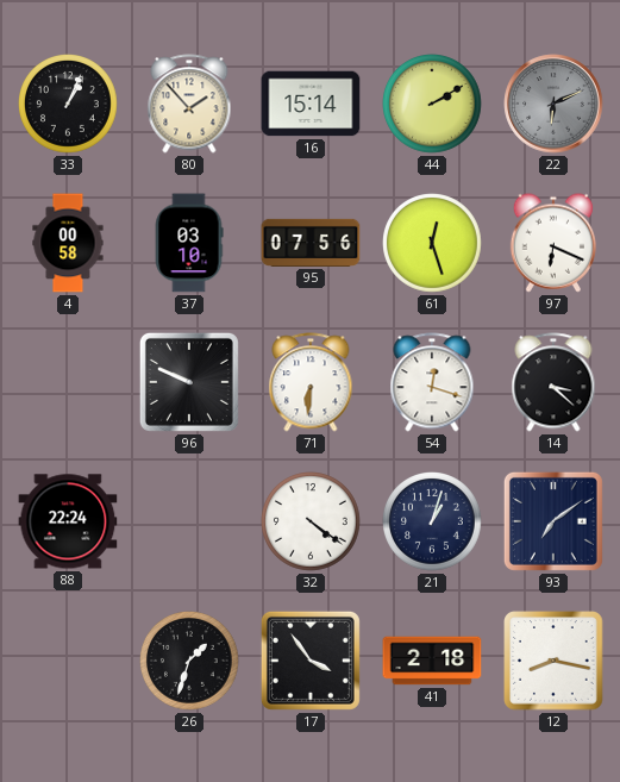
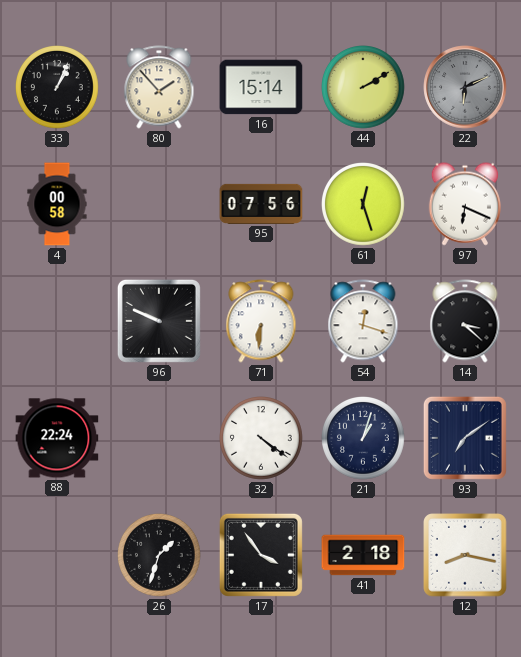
37: 03:10 -> none (189, 243)
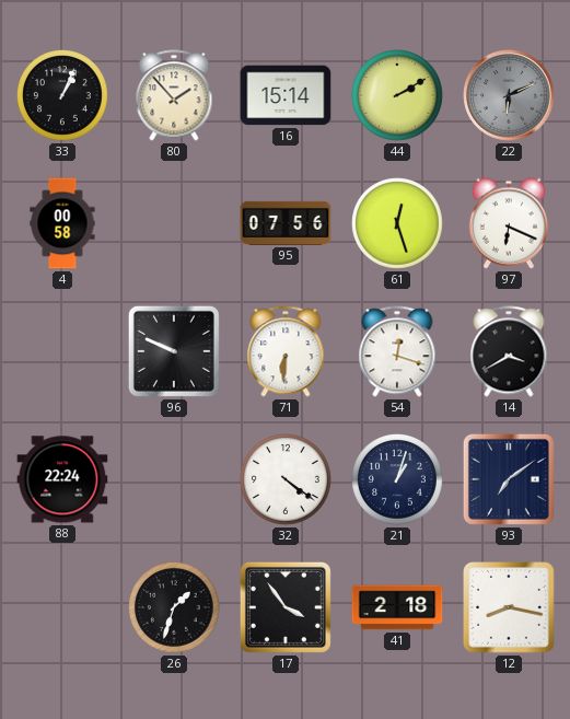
14: 3:22 -> 3:40 (509, 351)
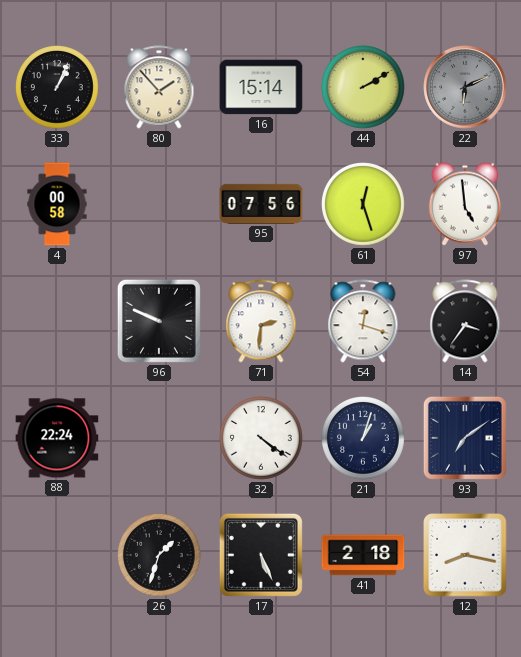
97: 6:19 -> 4:59 (465, 204)
71: 6:31 -> 2:31 (261, 321)
14: 3:40 -> 3:36 (465, 321)
17: 3:54 -> 5:26 (261, 555)
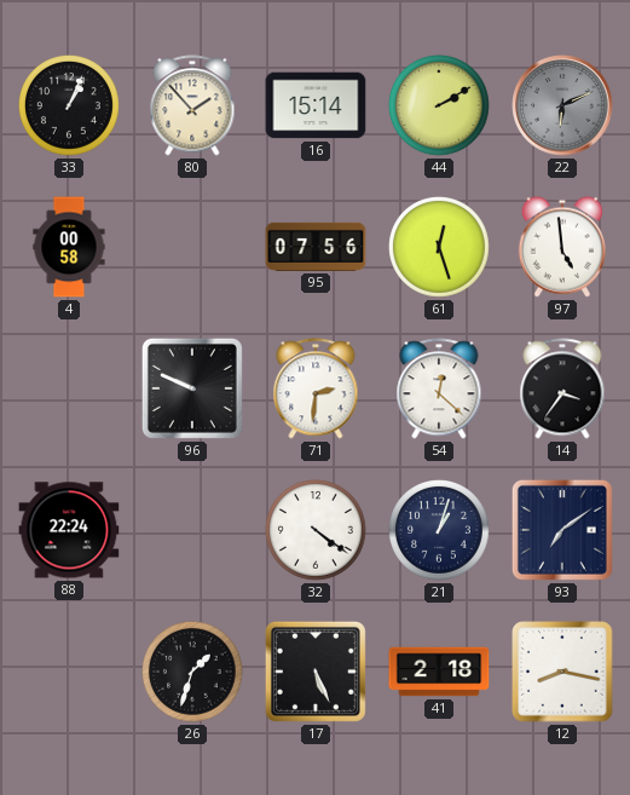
54: 12:18 -> 12:22 (439, 388)
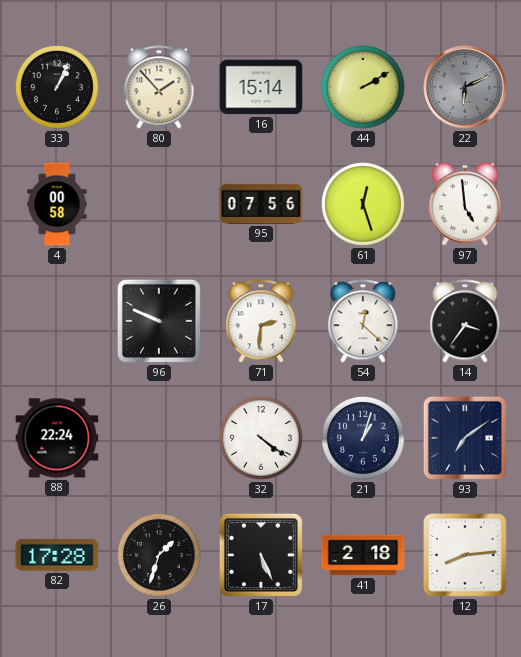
82: none -> 17:28 (57, 555)
12: 8:17 -> 8:14 (465, 555)
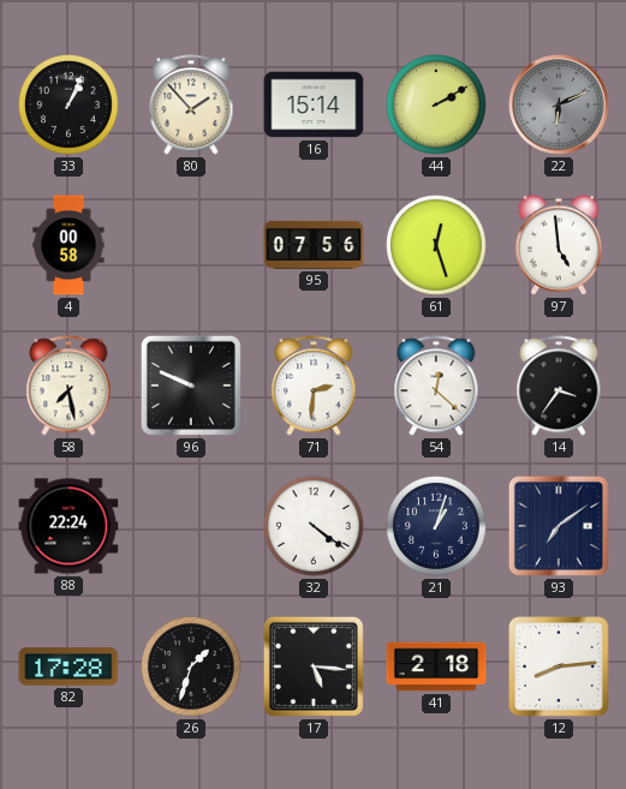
58: none -> 7:28 (68, 385)
17: 5:26 -> 5:16 (314, 667)
